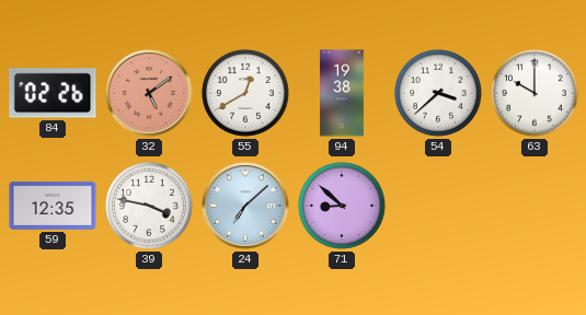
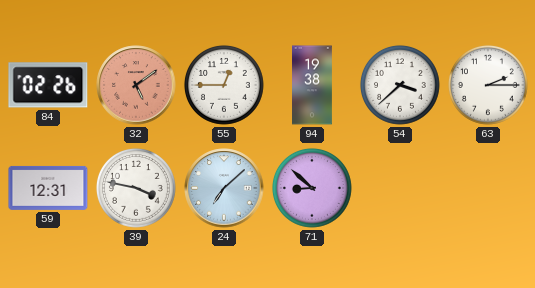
55: 12:40 -> 12:45 (224, 85)
63: 10:00 -> 2:15 (488, 85)
59: 12:35 -> 12:31 (48, 188)
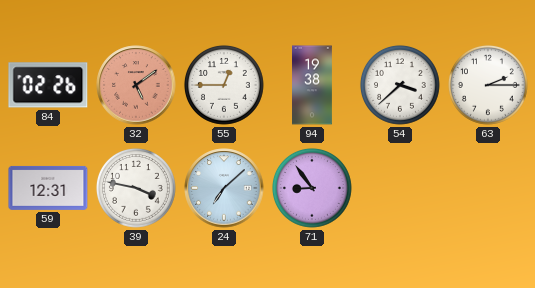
71: 8:52 -> 8:54 (312, 188)
